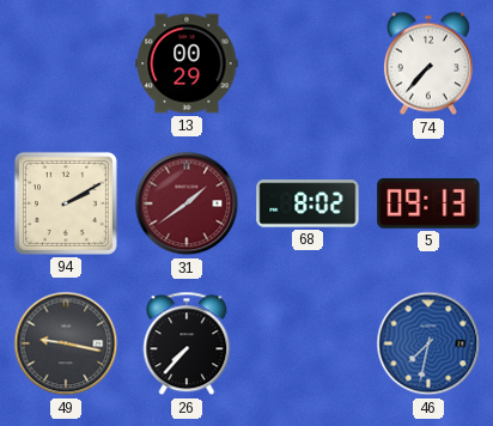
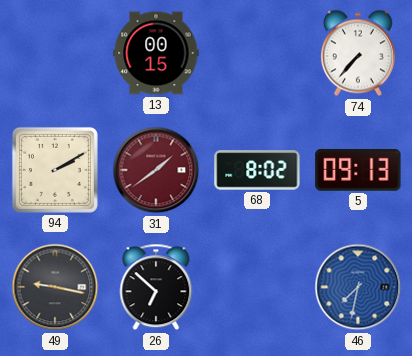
13: 00:29 -> 00:15 (156, 53)
26: 7:37 -> 6:52 (156, 287)
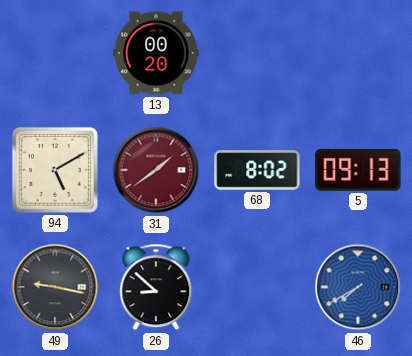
13: 00:15 -> 00:20 (156, 53)
74: 7:37 -> none (358, 53)
94: 2:10 -> 5:10 (55, 170)
26: 6:52 -> 8:52 (156, 287)
46: 7:32 -> 7:40 (358, 287)
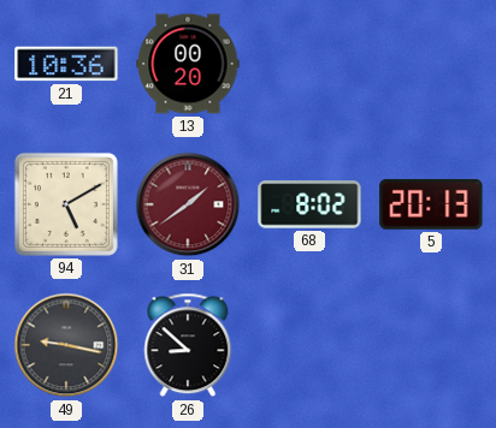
21: none -> 10:36 (66, 64)
5: 09:13 -> 20:13 (431, 204)
46: 7:40 -> none (358, 287)
